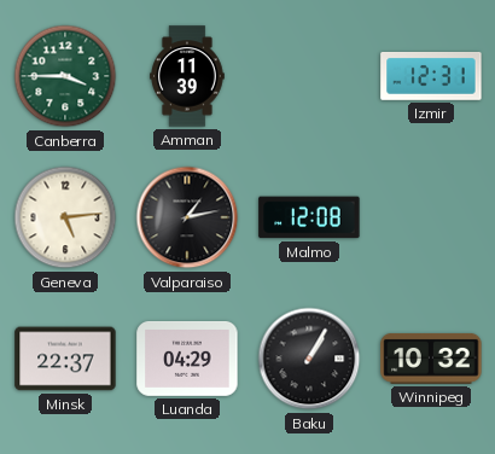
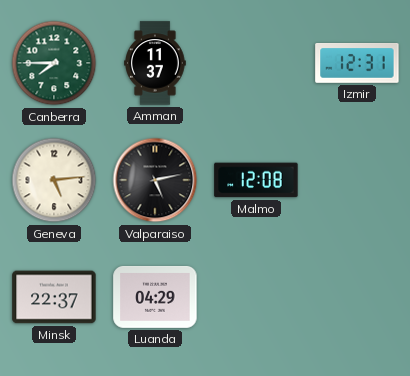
Canberra: 3:45 -> 7:45 (54, 63)
Amman: 11:39 -> 11:37 (156, 63)
Valparaiso: 1:13 -> 5:13 (155, 180)
Baku: 1:05 -> none (309, 359)
Winnipeg: 10:32 -> none (431, 359)
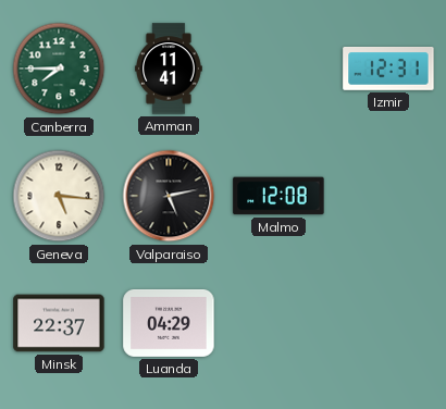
Amman: 11:37 -> 11:41 (170, 69)
Geneva: 5:14 -> 5:16 (59, 196)
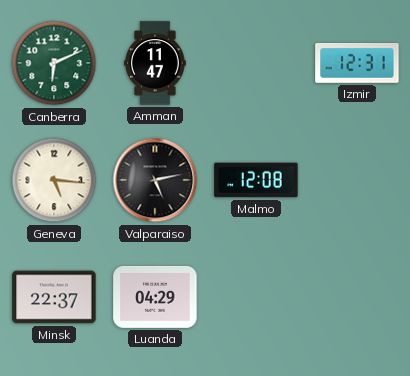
Canberra: 7:45 -> 6:11 (54, 63)
Amman: 11:41 -> 11:47 (156, 63)
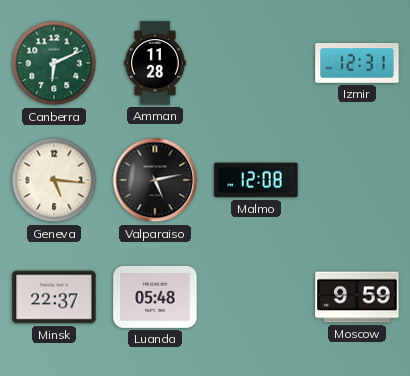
Amman: 11:47 -> 11:28 (156, 63)
Luanda: 04:29 -> 05:48 (155, 297)
Moscow: none -> 9:59 (357, 297)
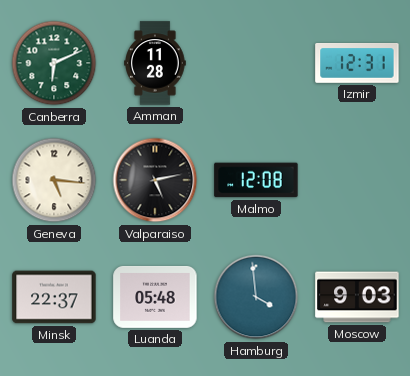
Hamburg: none -> 3:59 (256, 297)
Moscow: 9:59 -> 9:03 (357, 297)
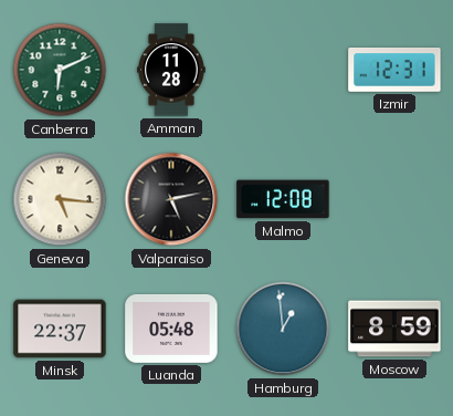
Hamburg: 3:59 -> 12:59 (283, 329)
Moscow: 9:03 -> 8:59 (394, 329)
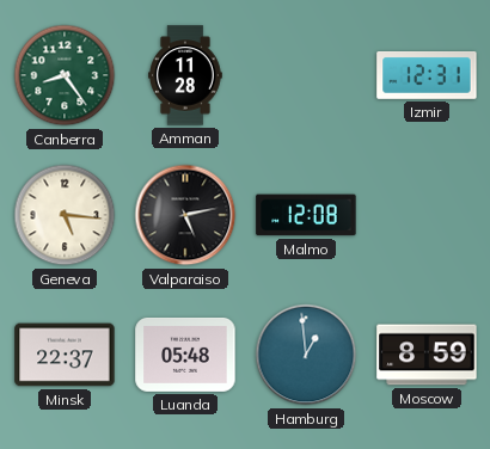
Canberra: 6:11 -> 8:24 (65, 75)
